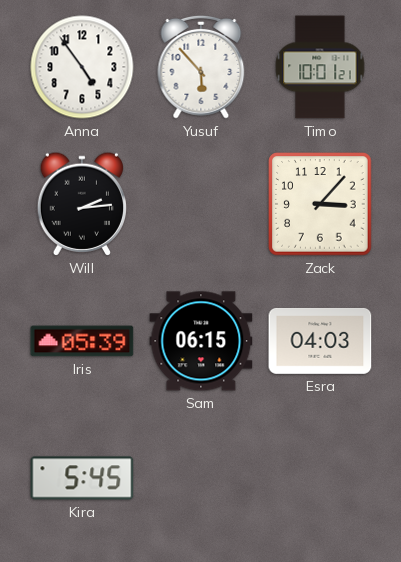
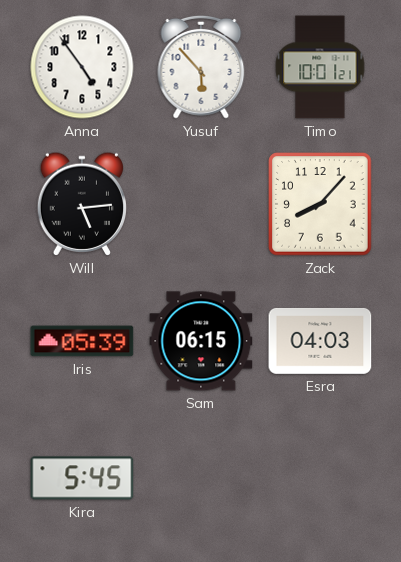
Will: 2:14 -> 5:14 (81, 204)
Zack: 3:07 -> 8:07 (320, 204)
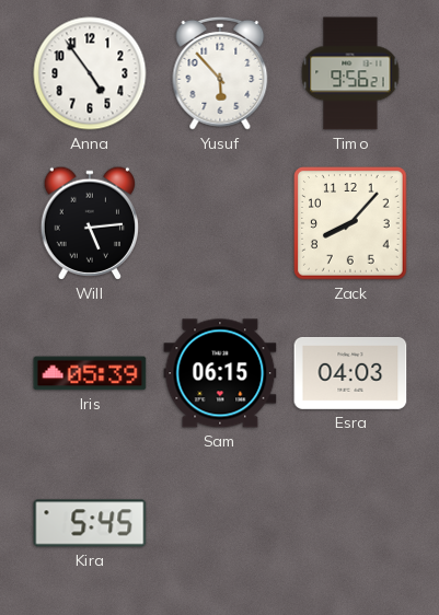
Timo: 10:01 -> 9:56 (350, 73)
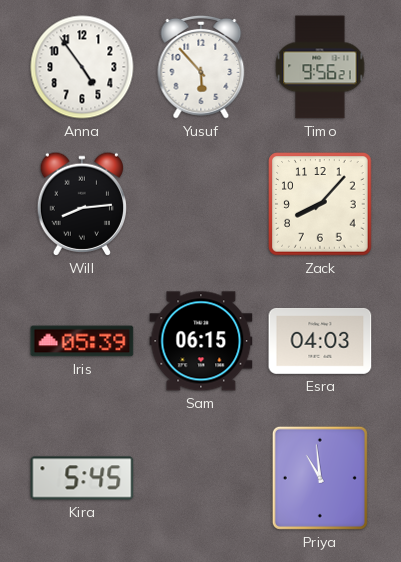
Will: 5:14 -> 8:14 (81, 204)
Priya: none -> 10:59 (320, 478)
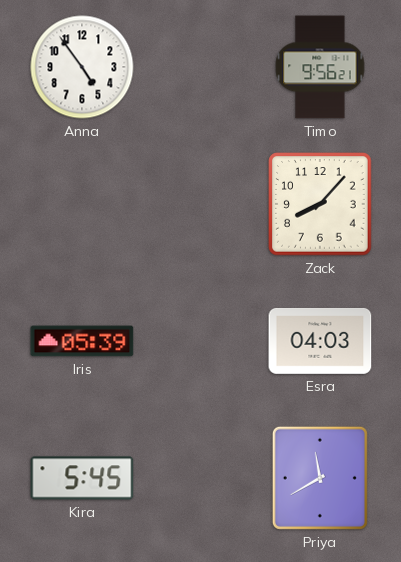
Yusuf: 5:53 -> none (201, 67)
Will: 8:14 -> none (81, 204)
Sam: 06:15 -> none (201, 341)
Priya: 10:59 -> 11:40 (320, 478)
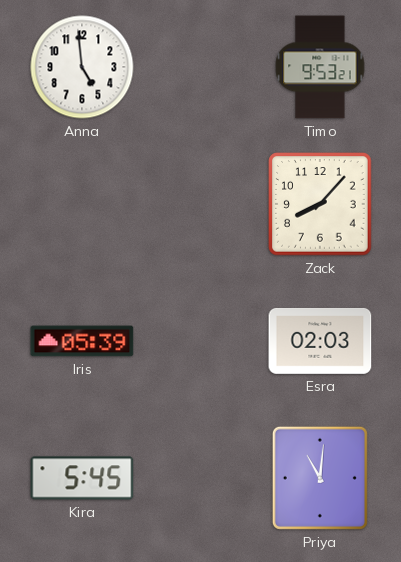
Anna: 4:54 -> 4:59 (82, 67)
Timo: 9:56 -> 9:53 (320, 67)
Esra: 04:03 -> 02:03 (320, 341)
Priya: 11:40 -> 11:01 (320, 478)
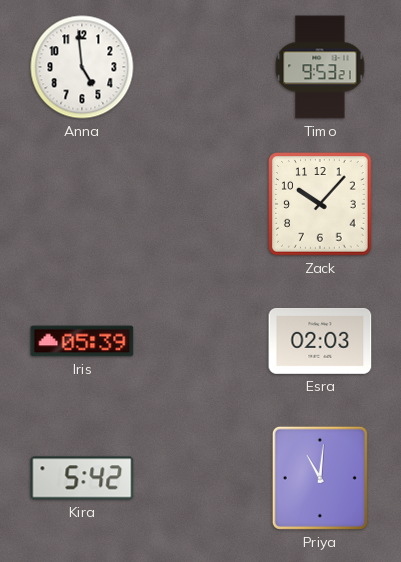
Zack: 8:07 -> 10:07 (320, 204)
Kira: 5:45 -> 5:42 (82, 478)
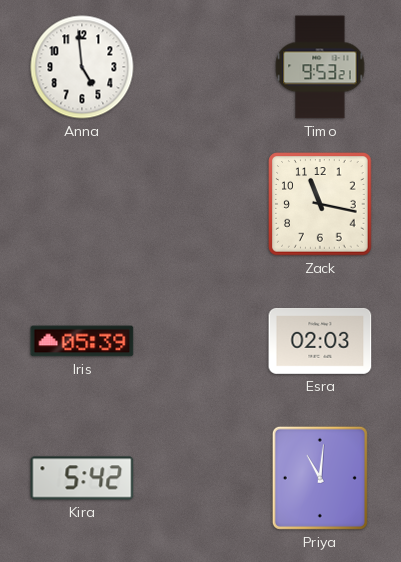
Zack: 10:07 -> 11:17 (320, 204)
